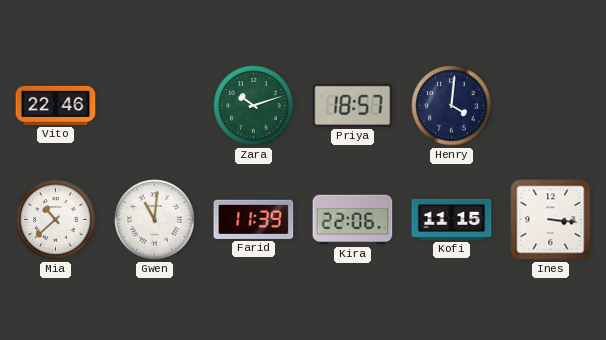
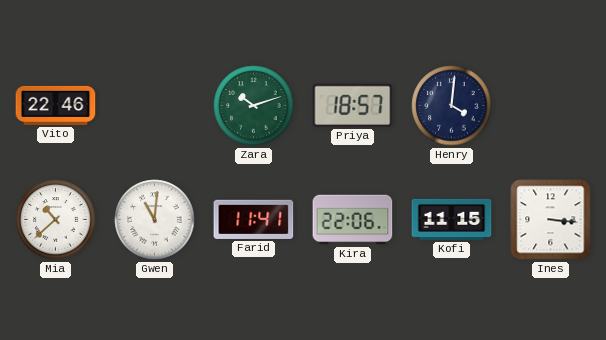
Farid: 11:39 -> 11:41 (254, 219)
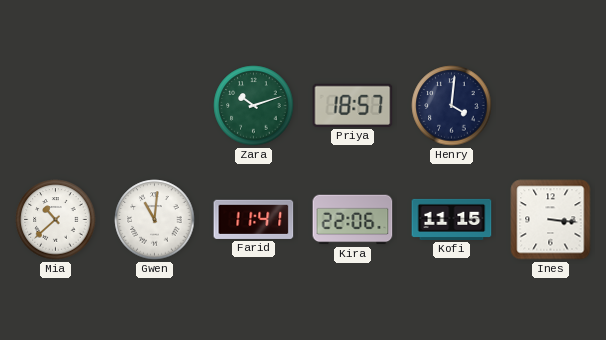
Vito: 22:46 -> none (56, 105)
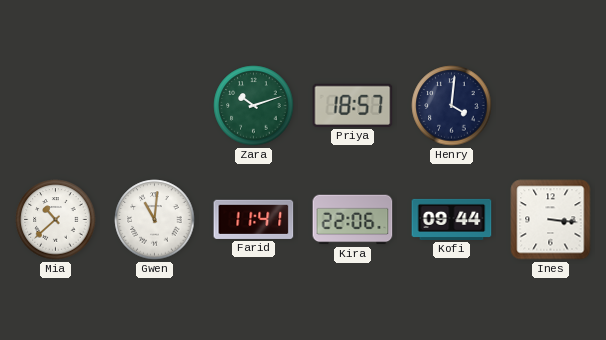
Kofi: 11:15 -> 09:44 (452, 219)
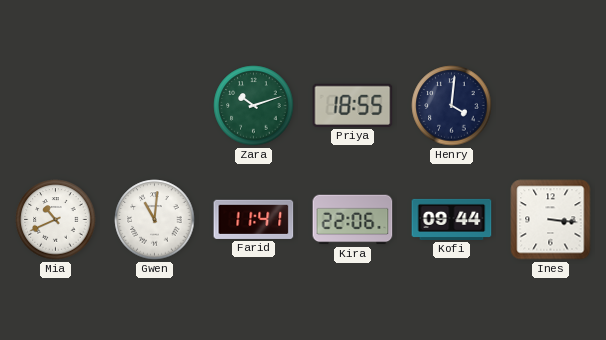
Priya: 18:57 -> 18:55 (353, 105)
Mia: 10:38 -> 10:41 (56, 220)
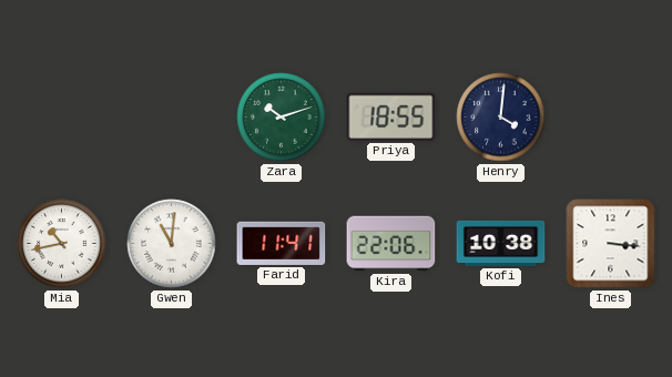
Mia: 10:41 -> 10:43 (62, 244)
Kofi: 09:44 -> 10:38 (501, 243)
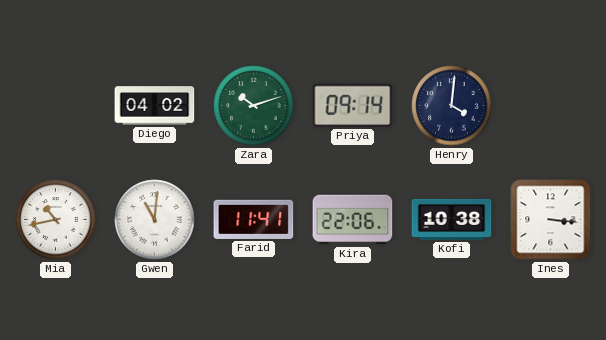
Diego: none -> 04:02 (155, 106)
Priya: 18:55 -> 09:14 (353, 105)
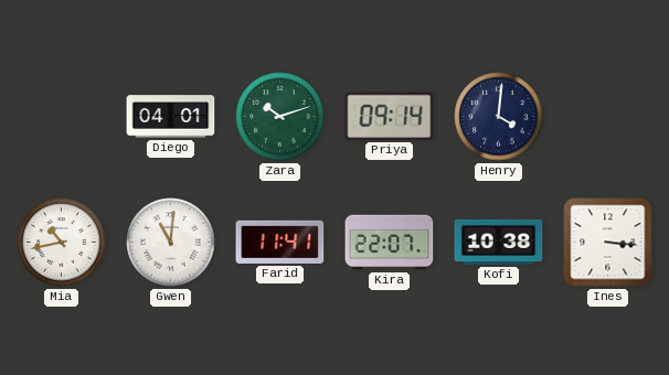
Diego: 04:02 -> 04:01 (171, 117)
Kira: 22:06 -> 22:07 (390, 243)
